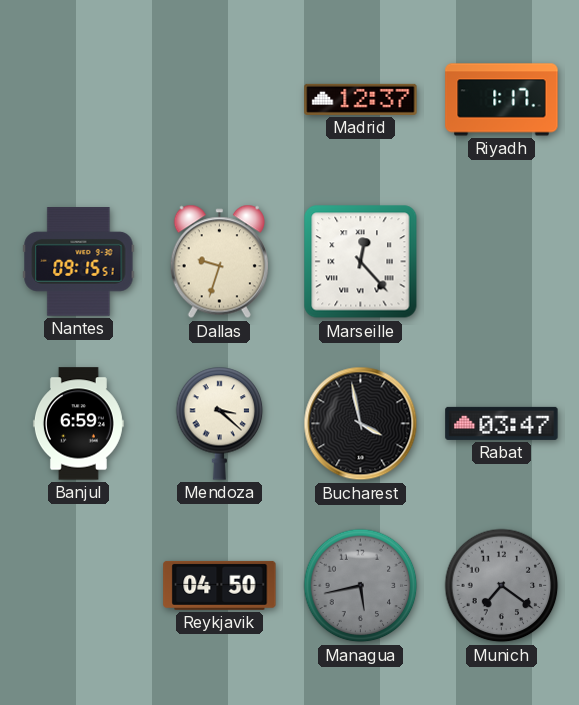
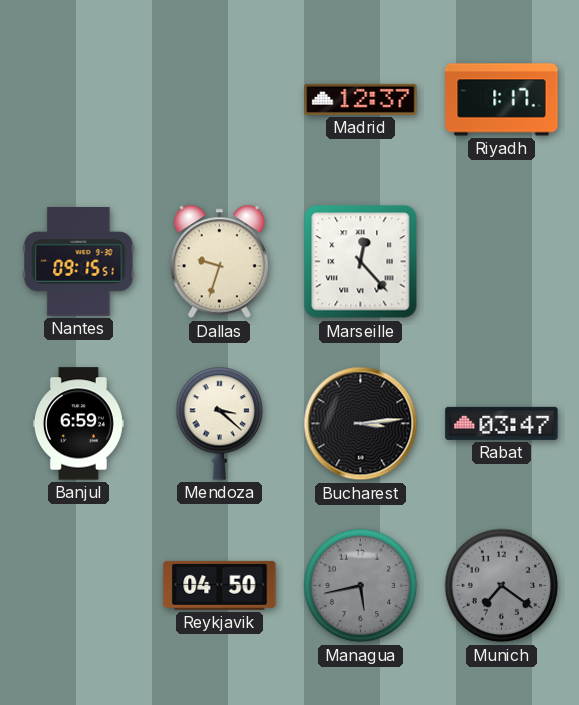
Bucharest: 3:58 -> 3:14 (361, 424)
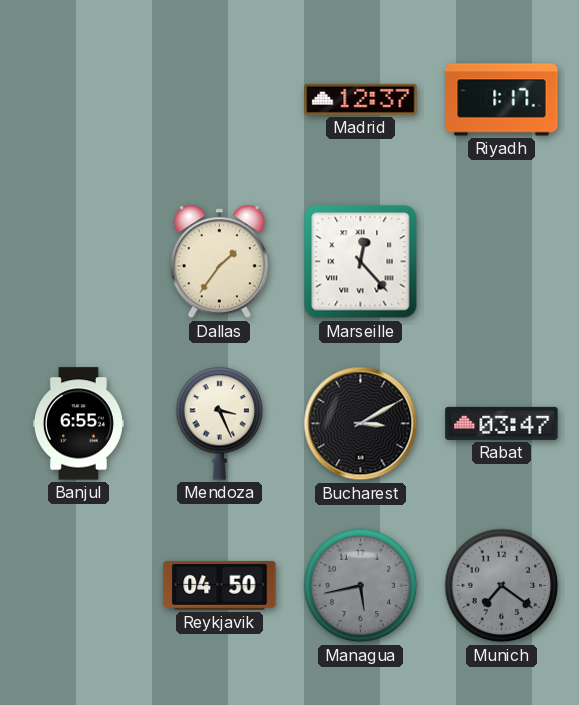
Nantes: 09:15 -> none (79, 262)
Dallas: 9:33 -> 1:36 (219, 262)
Banjul: 6:59 -> 6:55 (78, 424)
Mendoza: 3:22 -> 3:26 (220, 423)
Bucharest: 3:14 -> 3:10 (361, 424)
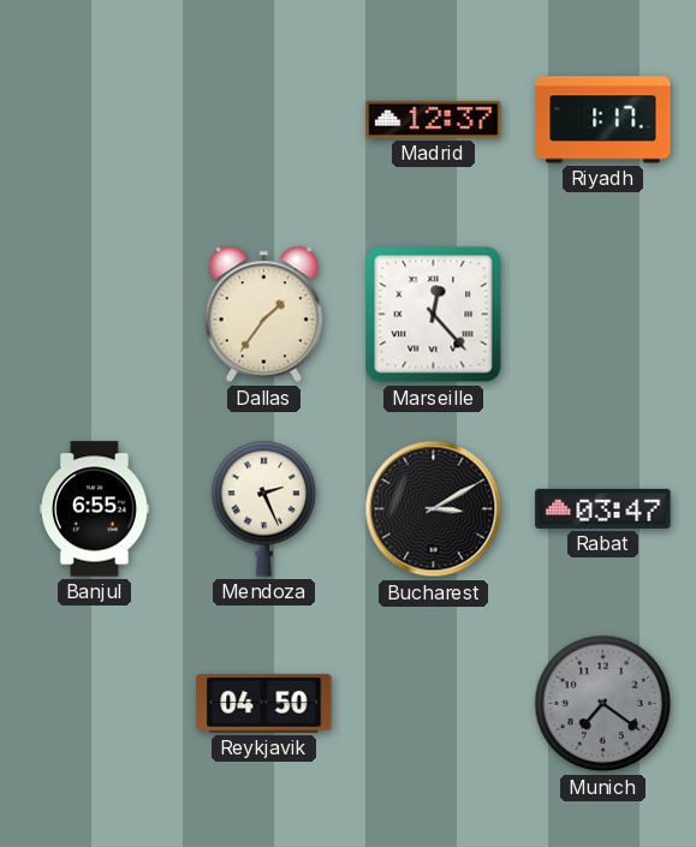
Mendoza: 3:26 -> 2:26 (264, 508)
Managua: 5:43 -> none (361, 586)
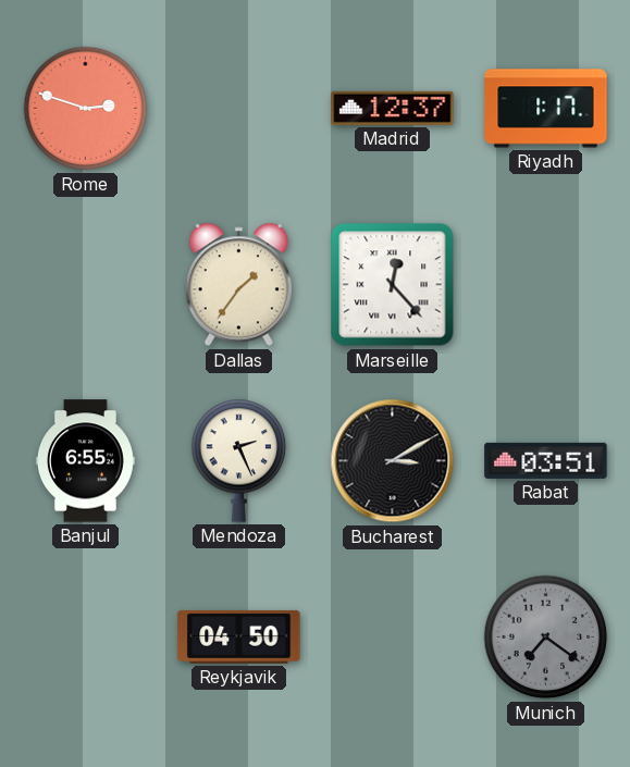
Rome: none -> 2:48 (86, 109)
Rabat: 03:47 -> 03:51 (546, 460)
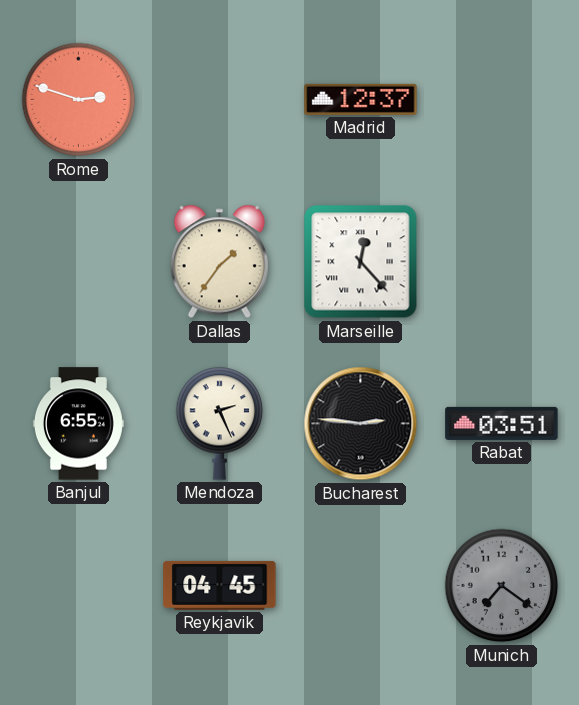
Riyadh: 1:17 -> none (546, 109)
Bucharest: 3:10 -> 2:46 (361, 424)
Reykjavik: 04:50 -> 04:45 (220, 585)
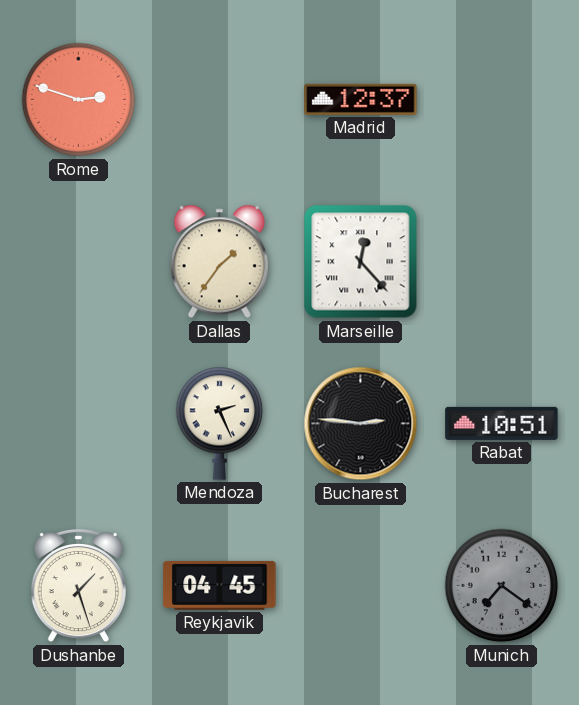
Banjul: 6:55 -> none (78, 424)
Rabat: 03:51 -> 10:51 (502, 423)
Dushanbe: none -> 1:27 (78, 586)
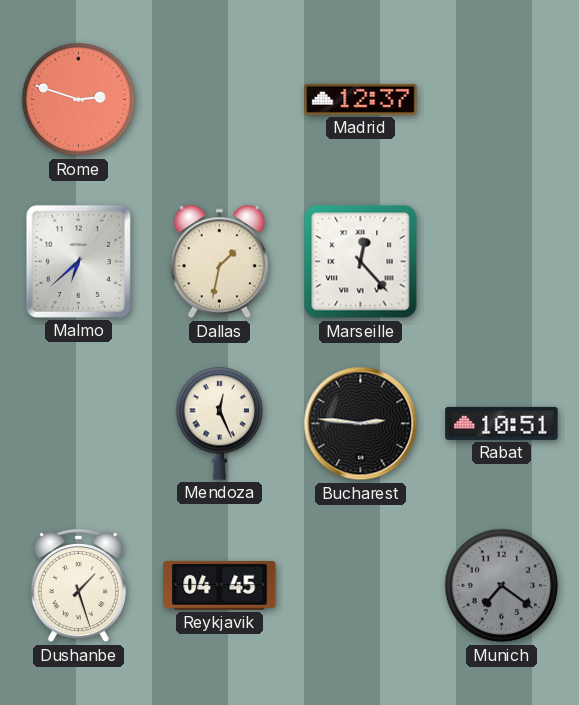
Malmo: none -> 6:38 (78, 261)
Dallas: 1:36 -> 1:32 (219, 262)
Mendoza: 2:26 -> 12:26 (220, 423)
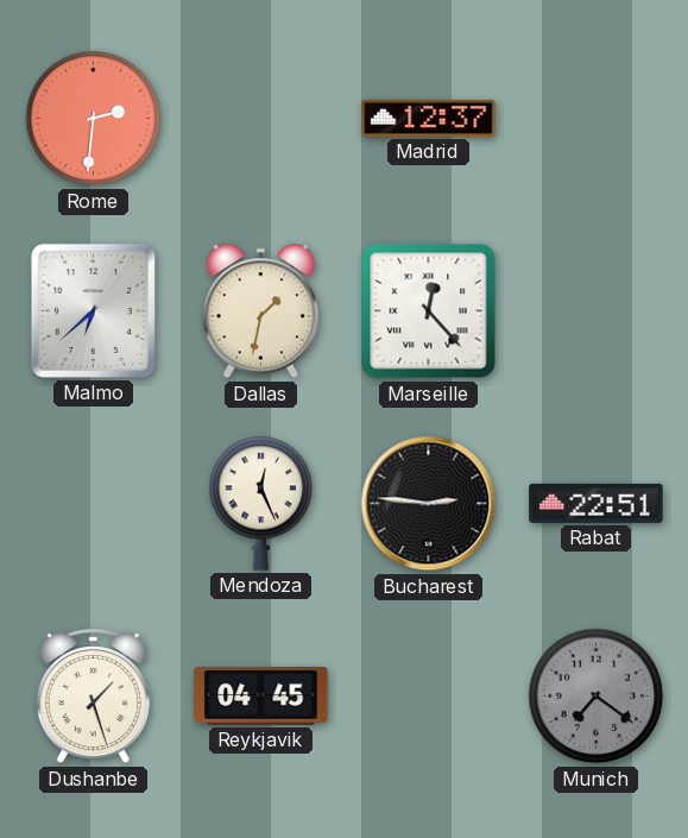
Rome: 2:48 -> 2:31 (94, 119)
Rabat: 10:51 -> 22:51 (597, 503)
